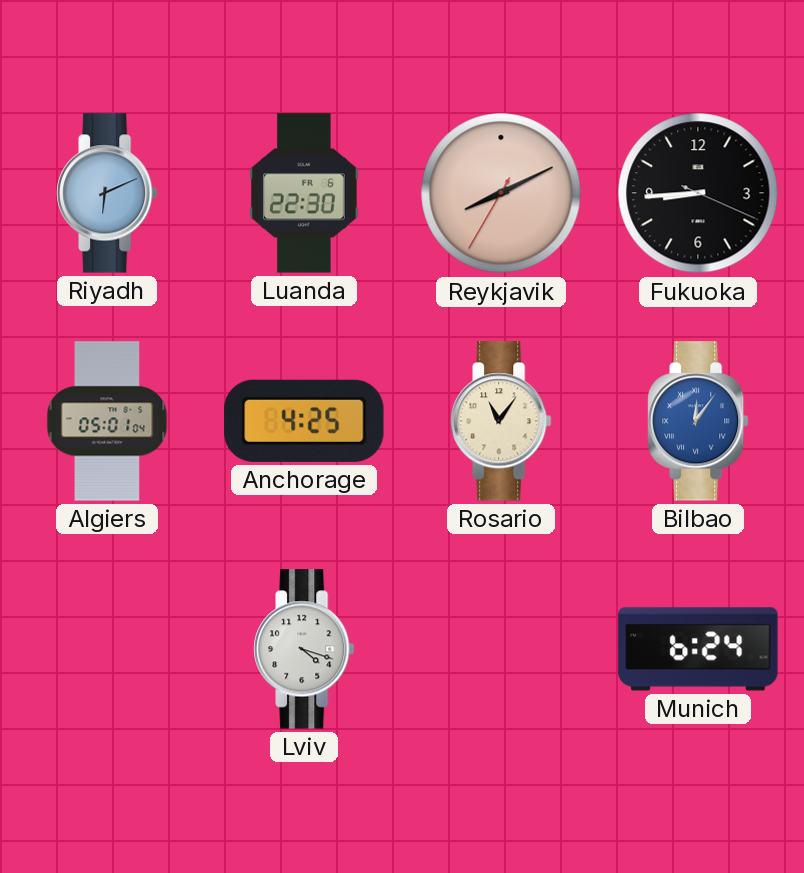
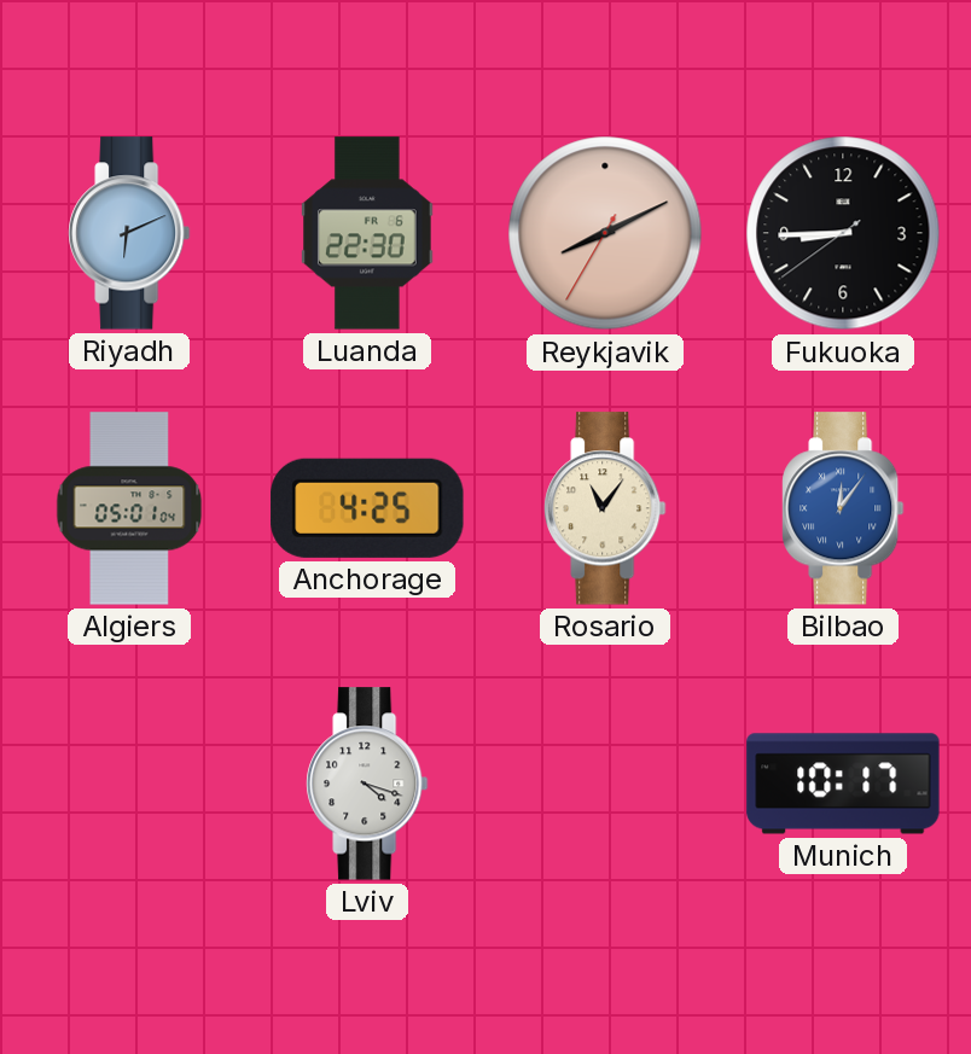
Fukuoka: 8:44:19 -> 8:44:39 (843, 233)
Munich: 6:24 -> 10:17 (843, 784)
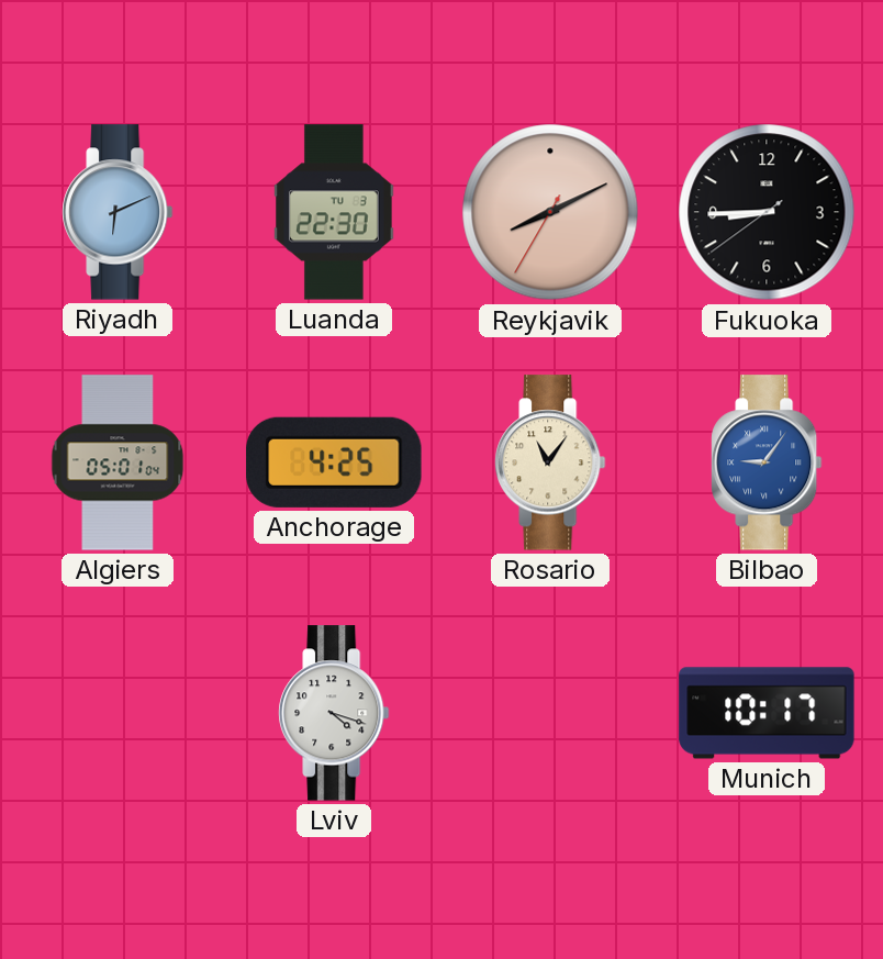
Luanda date: FR 6 -> TU 3 (335, 212)
Bilbao: 12:06 -> 9:06 (767, 462)
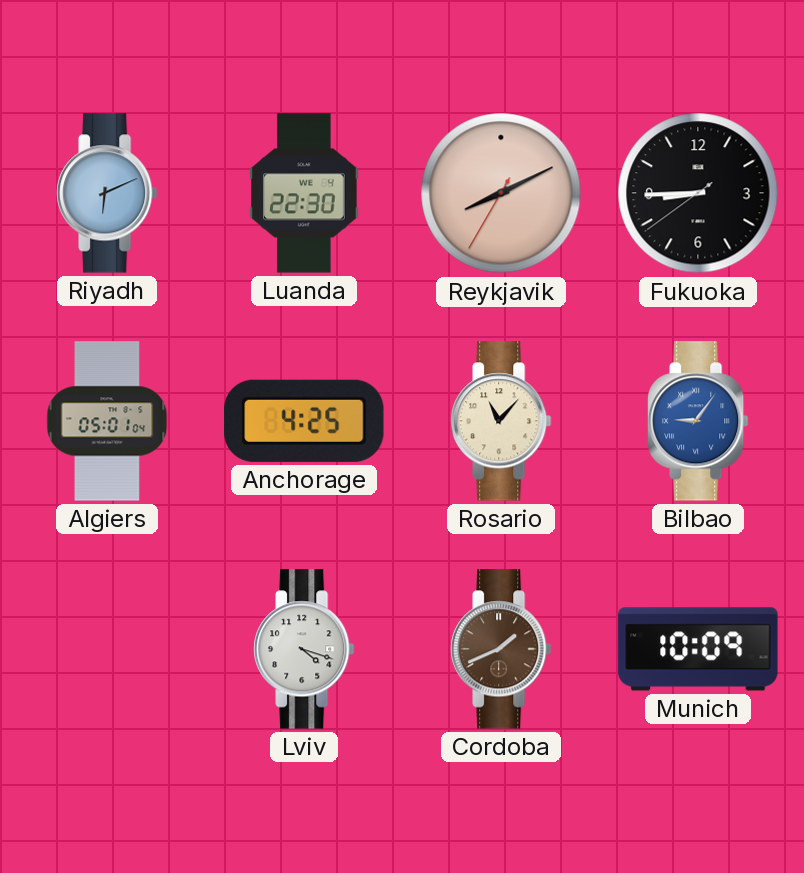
Luanda date: TU 3 -> WE 4 (305, 193)
Rosario: 11:06 -> 11:07 (501, 421)
Cordoba: none -> 1:41 (501, 649)
Munich: 10:17 -> 10:09 (698, 649)
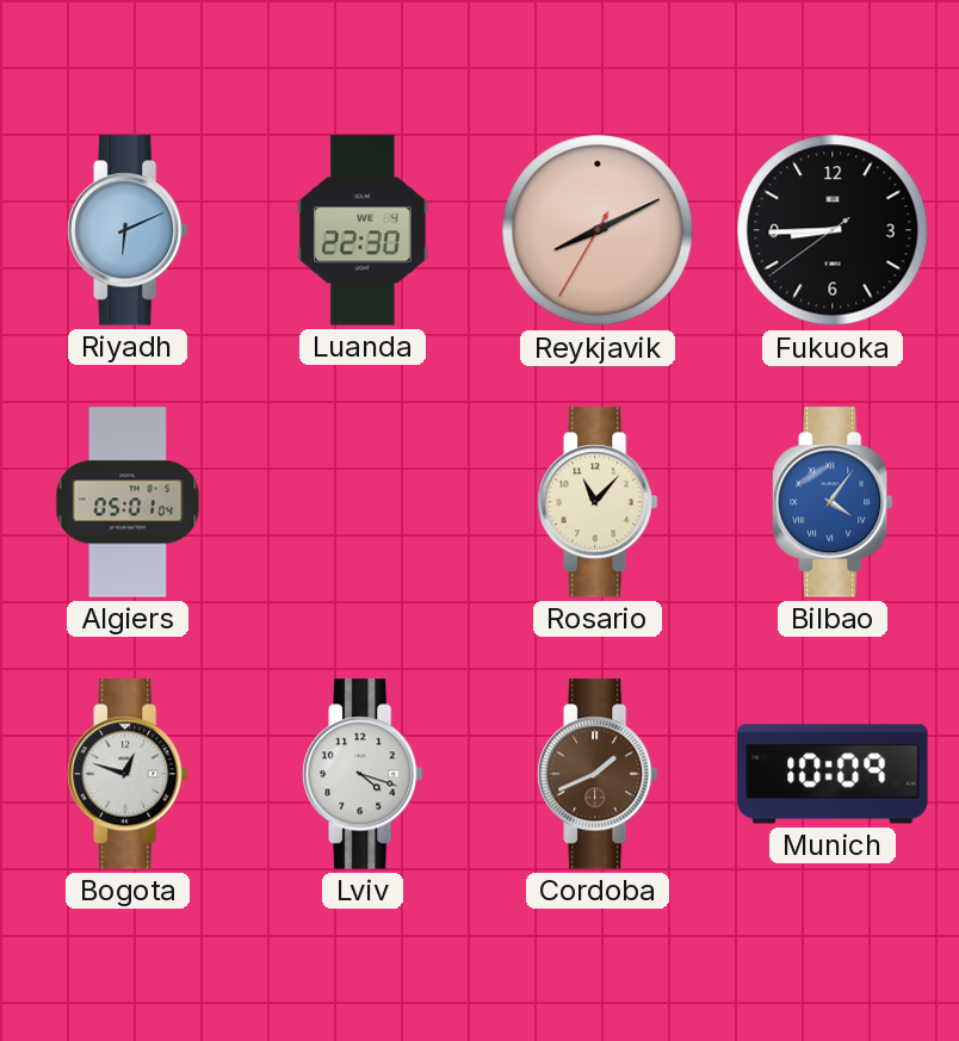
Anchorage: 4:25 -> none (304, 421)
Bilbao: 9:06 -> 4:06 (833, 502)
Bogota: none -> 12:48 (128, 774)
